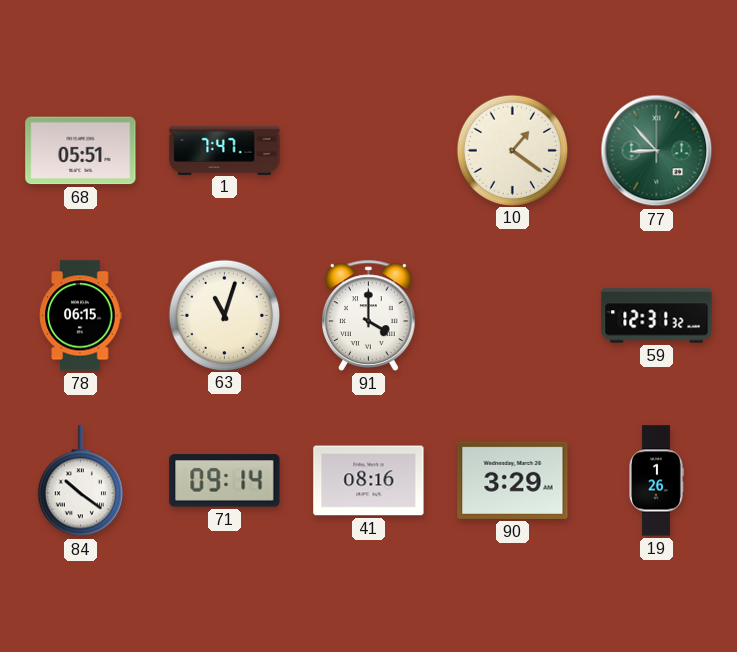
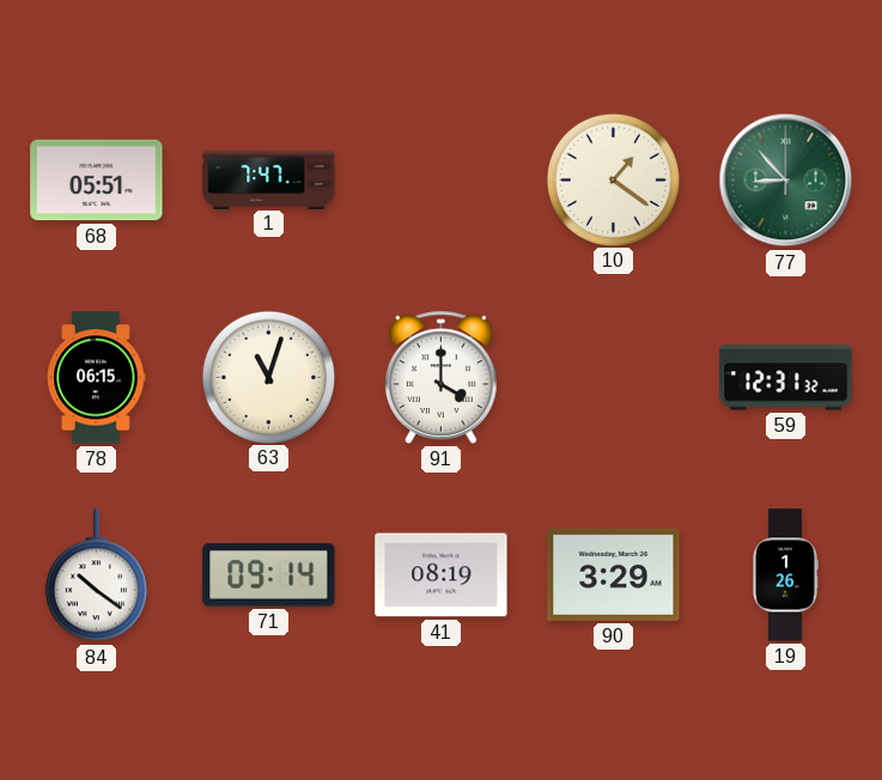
41: 08:16 -> 08:19 (442, 575)
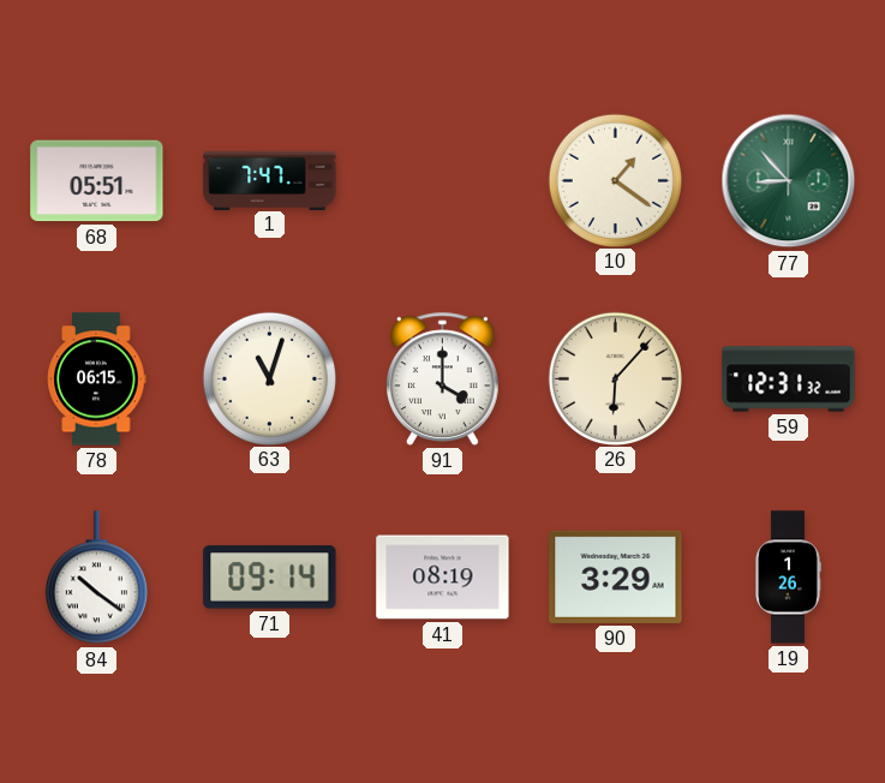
26: none -> 6:07 (615, 378)
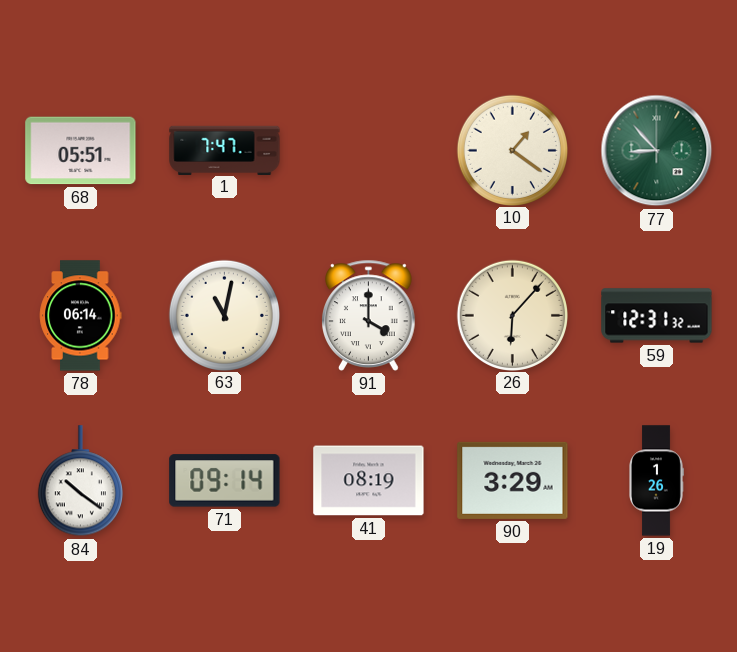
78: 06:15 -> 06:14 (81, 316)
63: 11:03 -> 11:02 (224, 315)
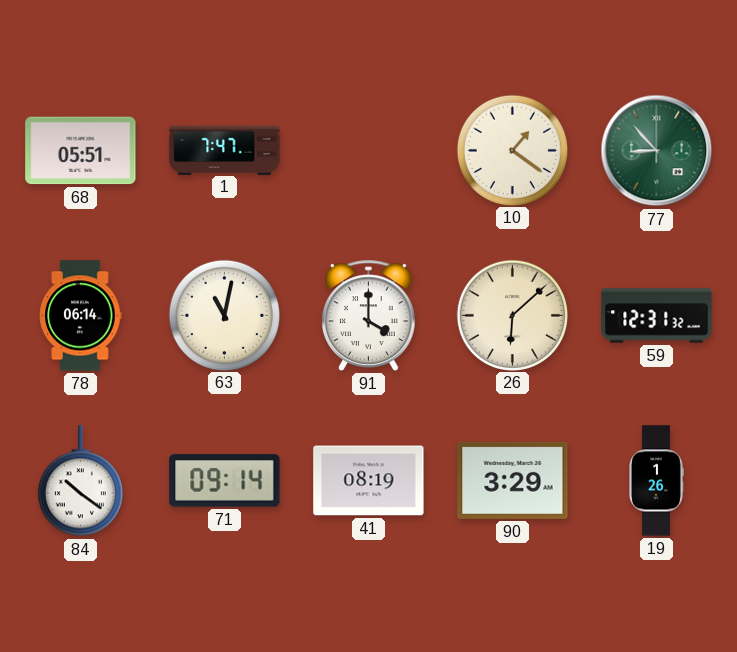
26: 6:07 -> 6:08 (512, 315)
